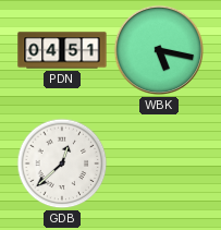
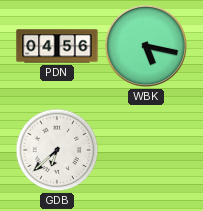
PDN: 04:51 -> 04:56 (57, 46)
GDB: 12:38 -> 6:38 (57, 150)
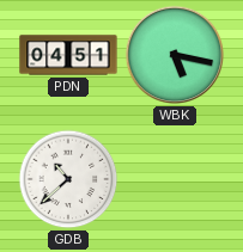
PDN: 04:56 -> 04:51 (68, 55)
GDB: 6:38 -> 10:38 (68, 179)
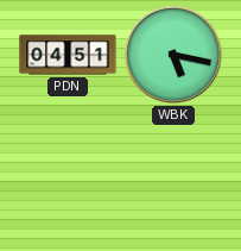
GDB: 10:38 -> none (68, 179)
